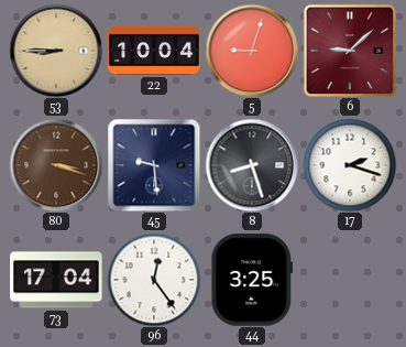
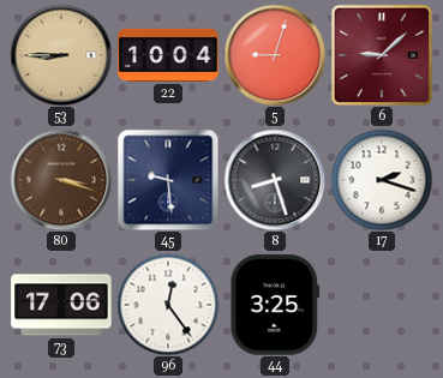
73: 17:04 -> 17:06 (61, 305)
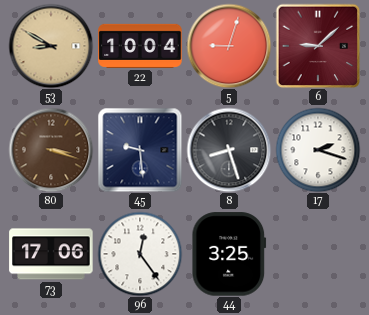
53: 8:45 -> 8:50 (51, 46)
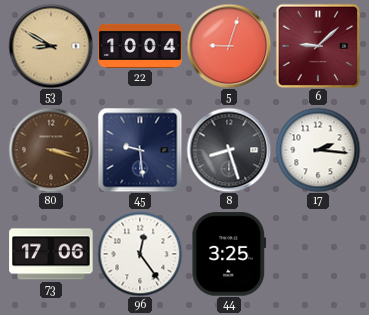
17: 2:18 -> 2:16 (318, 150)
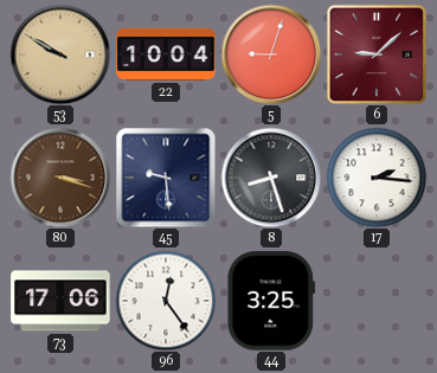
53: 8:50 -> 9:50 (60, 54)
